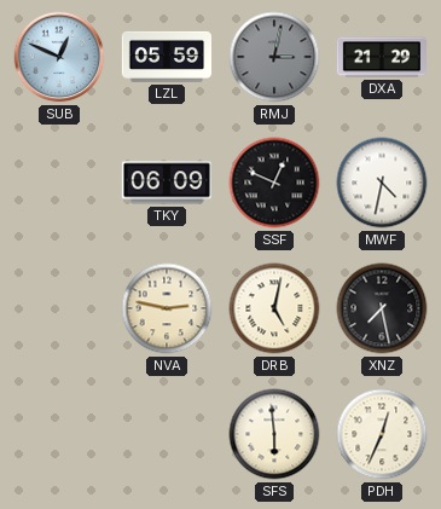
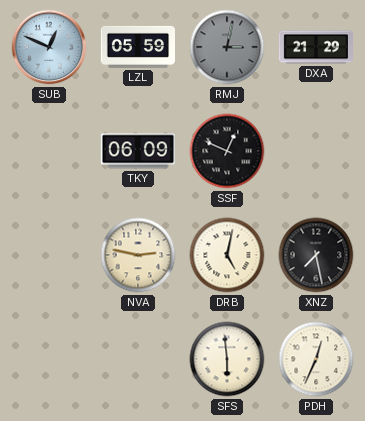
MWF: 4:32 -> none (382, 183)
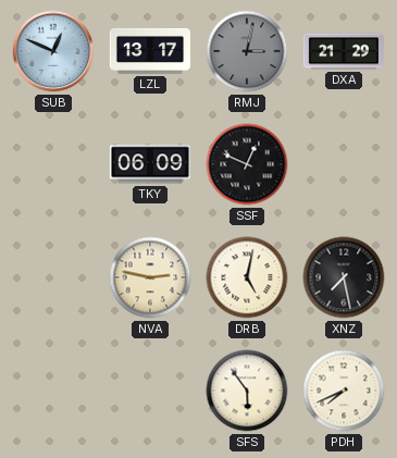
LZL: 05:59 -> 13:17 (149, 51)
SFS: 5:59 -> 5:54 (247, 391)
PDH: 12:34 -> 7:41 (344, 391)
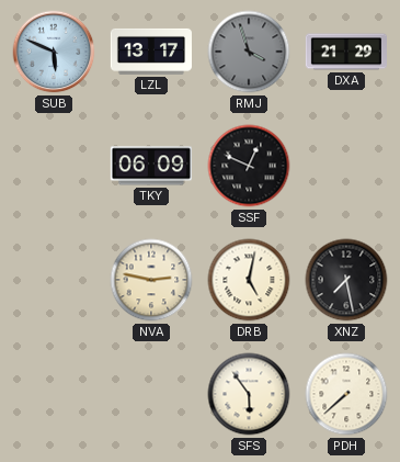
SUB: 12:49 -> 5:49 (54, 52)
RMJ: 3:02 -> 3:57 (249, 52)
PDH: 7:41 -> 7:38 (346, 394)
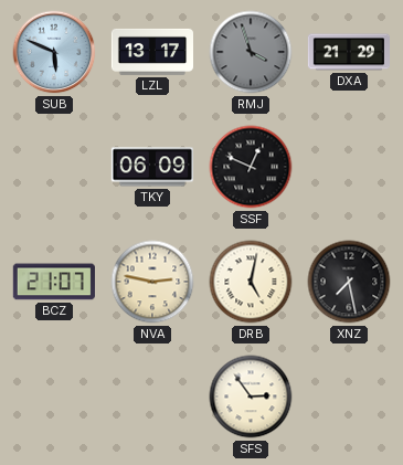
BCZ: none -> 21:07 (54, 282)
SFS: 5:54 -> 2:54 (251, 397)
PDH: 7:38 -> none (346, 394)
